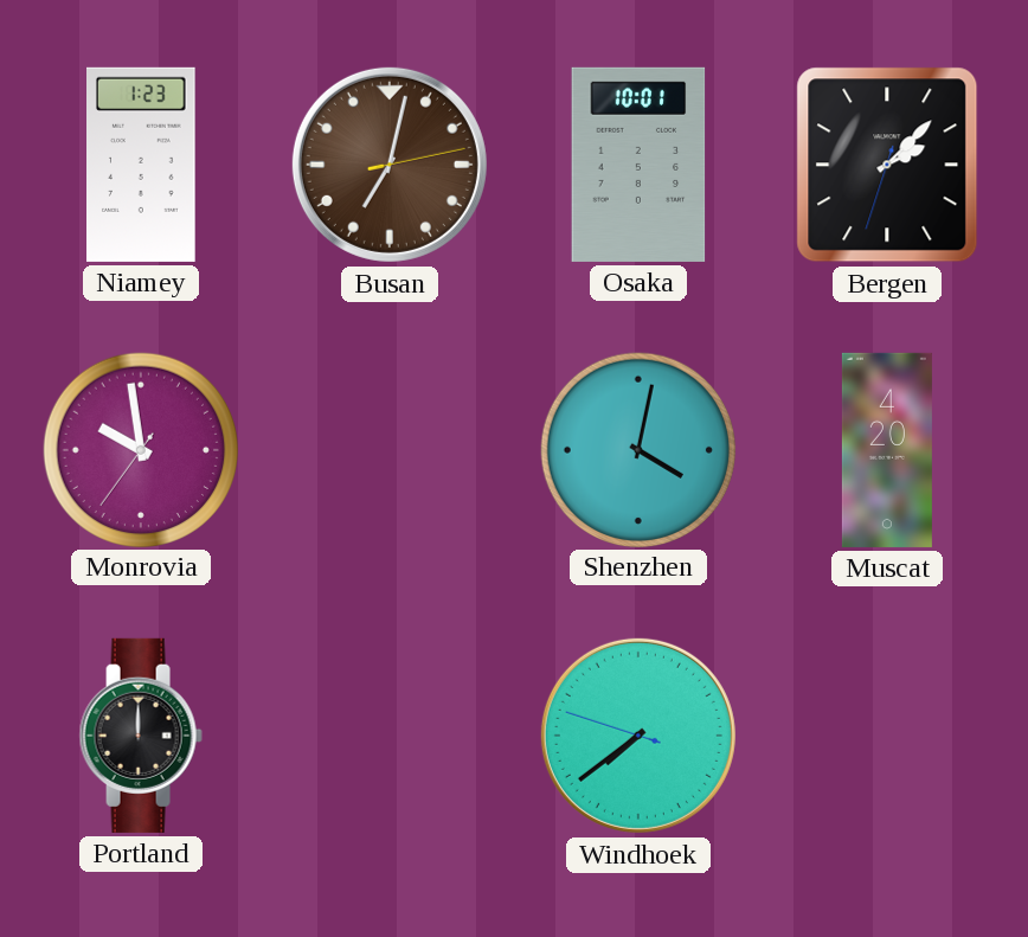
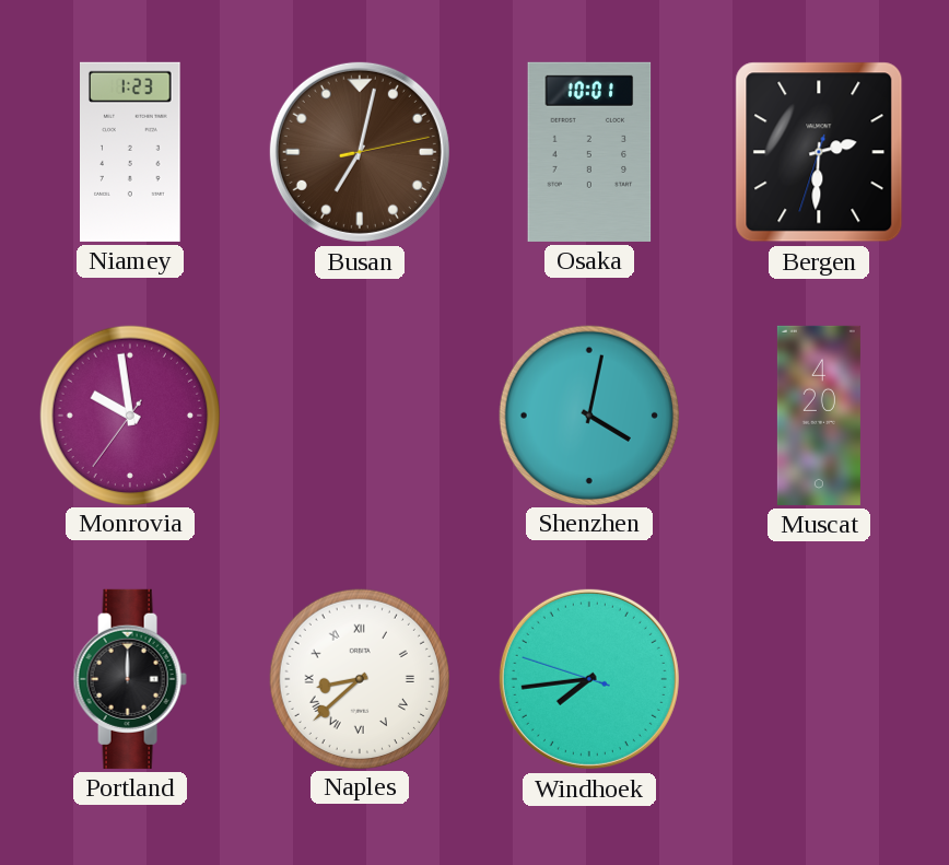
Bergen: 2:07 -> 2:30 (819, 152)
Naples: none -> 8:38 (359, 678)
Windhoek: 7:38 -> 7:43 (589, 679)
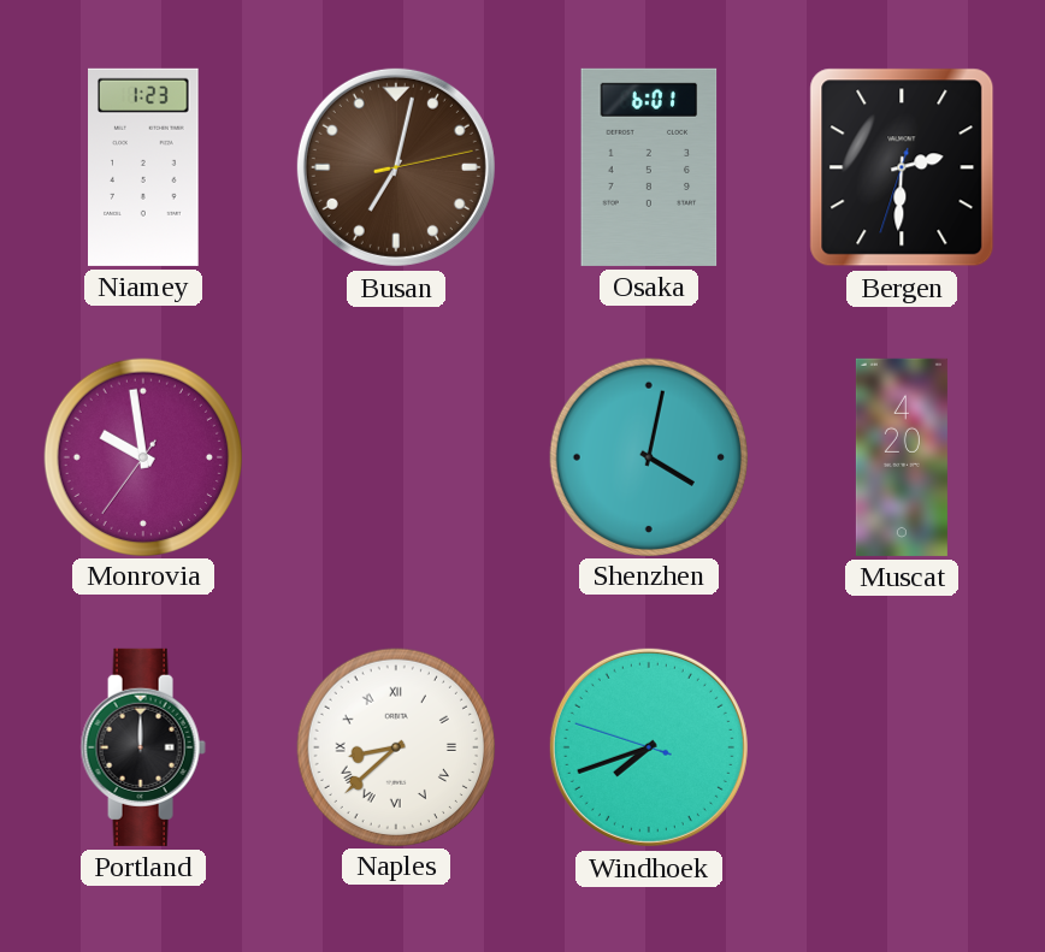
Osaka: 10:01 -> 6:01 (649, 167)
Windhoek: 7:43 -> 7:41 (649, 747)
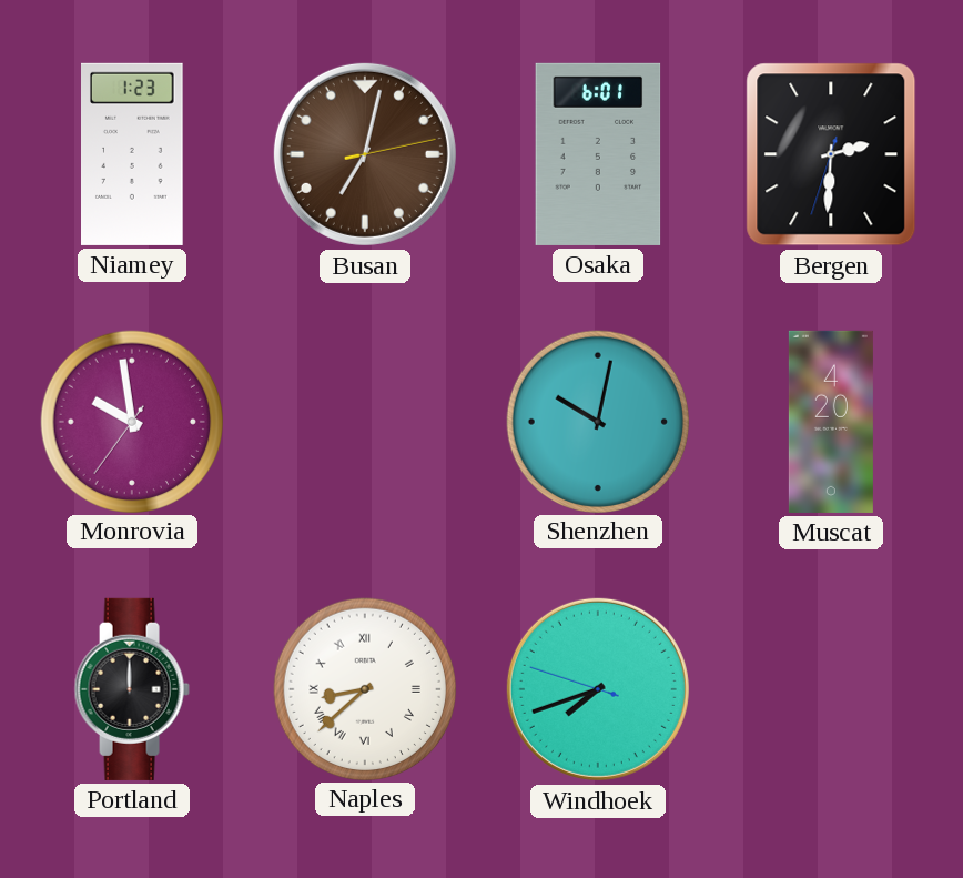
Shenzhen: 4:02 -> 10:02 (597, 421)
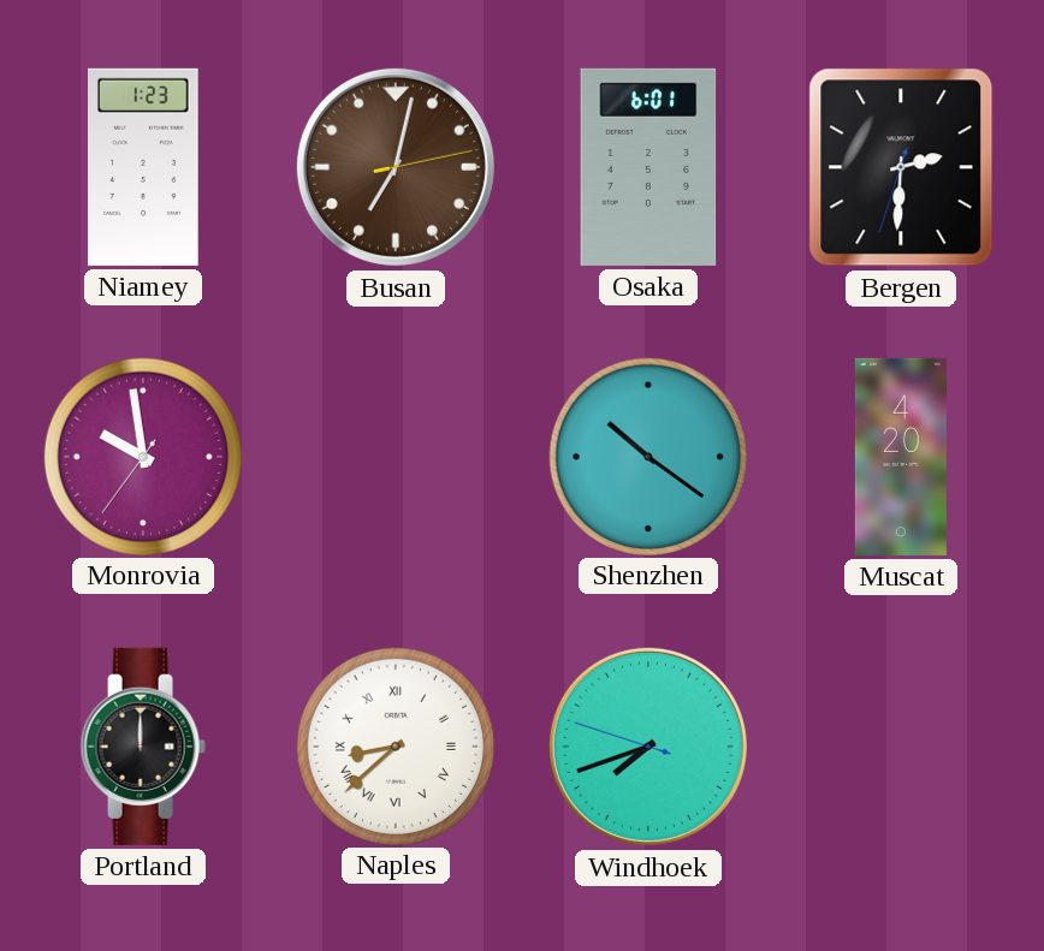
Shenzhen: 10:02 -> 10:21 (647, 456)
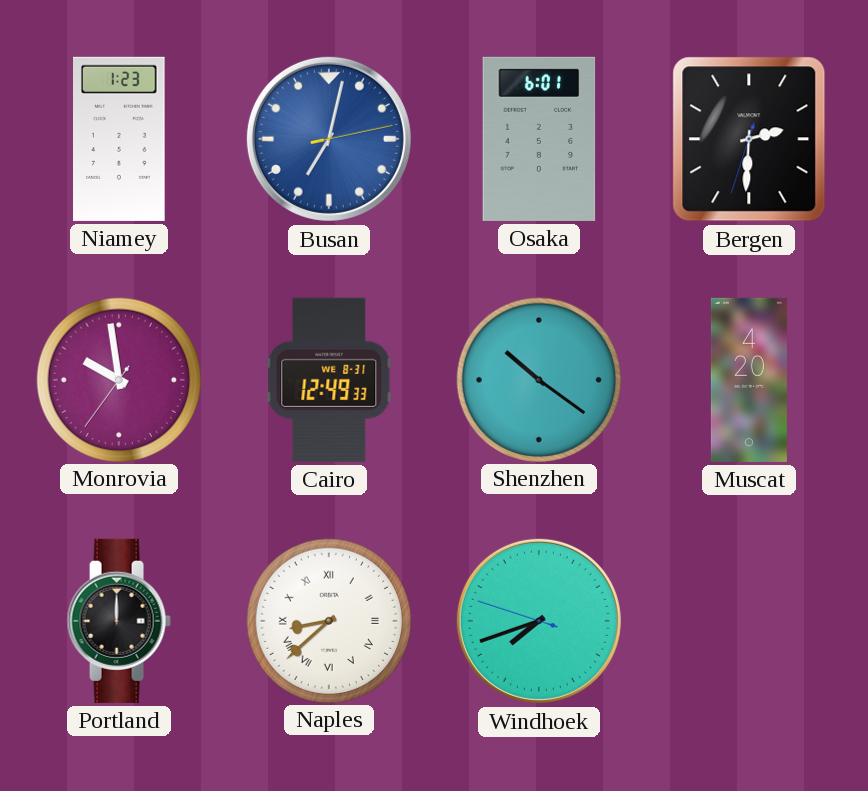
Busan dial: brown -> blue (329, 139)
Cairo: none -> 12:49 (329, 380)
